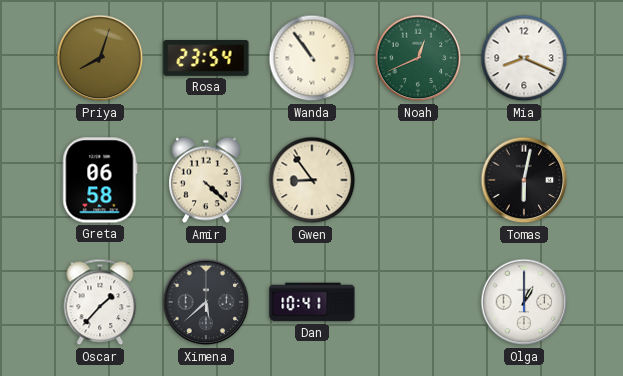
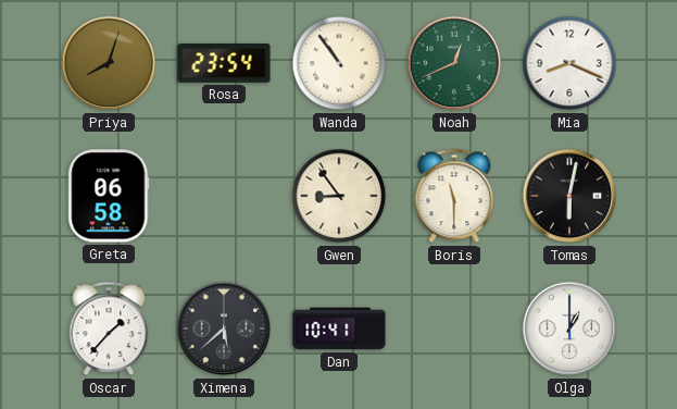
Amir: 4:22 -> none (207, 180)
Boris: none -> 11:30 (454, 196)
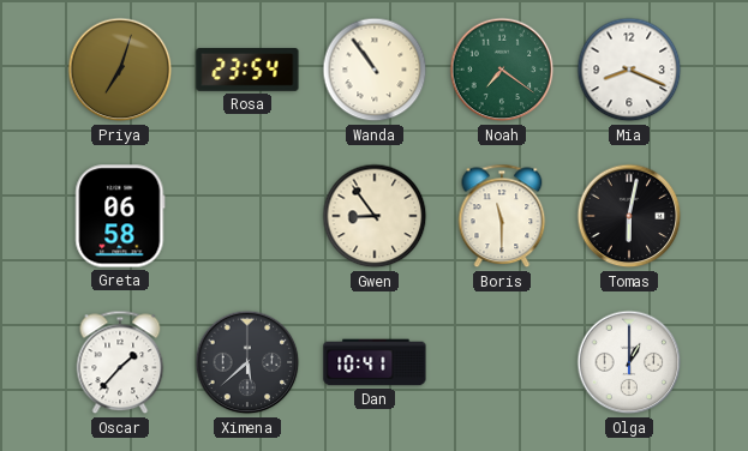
Priya: 8:03 -> 7:03 (120, 70)
Noah: 12:41 -> 7:21 (502, 70)
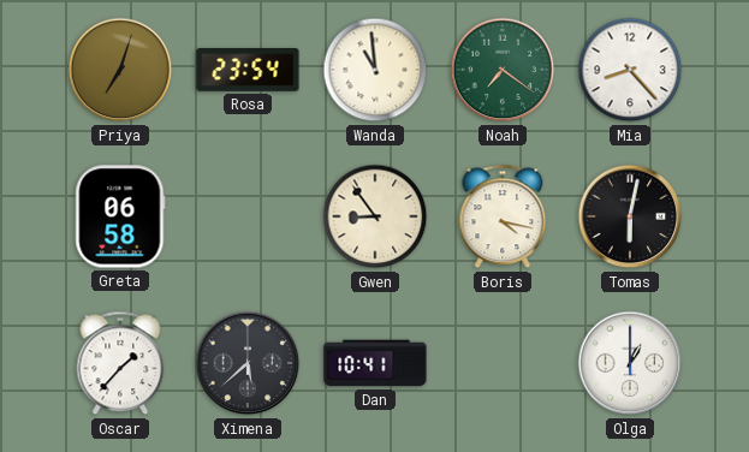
Wanda: 10:54 -> 10:59 (375, 70)
Mia: 8:19 -> 8:23 (630, 70)
Boris: 11:30 -> 4:17 (503, 216)
